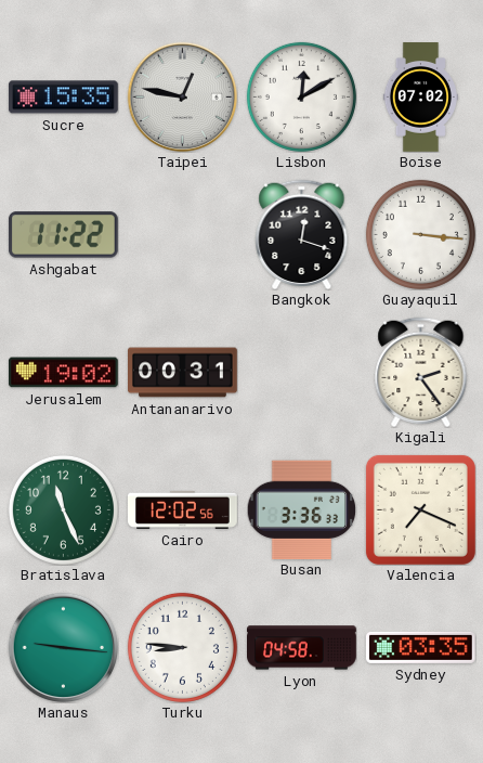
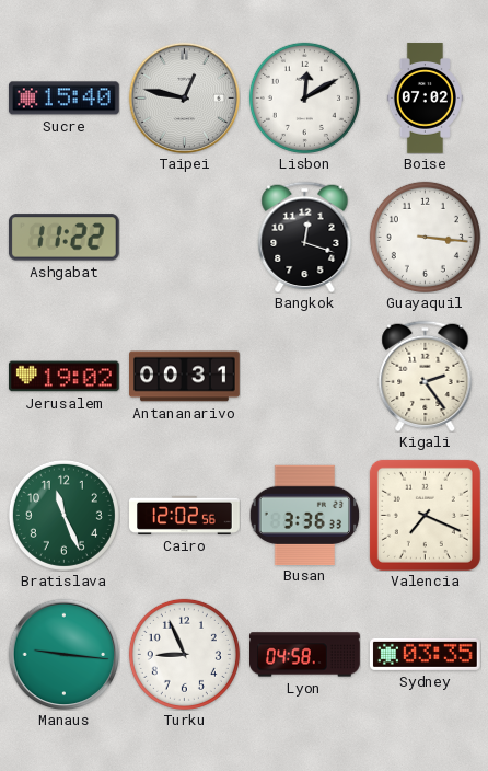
Sucre: 15:35 -> 15:40 (63, 99)
Turku: 8:46 -> 8:56 (184, 654)
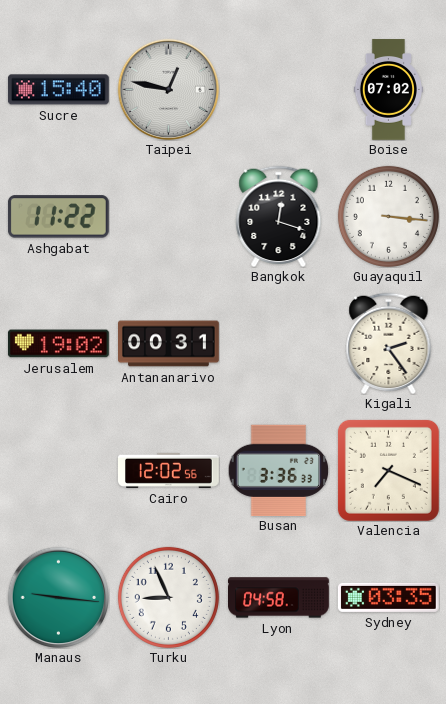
Lisbon: 12:10 -> none (304, 97)
Bratislava: 11:26 -> none (63, 515)
